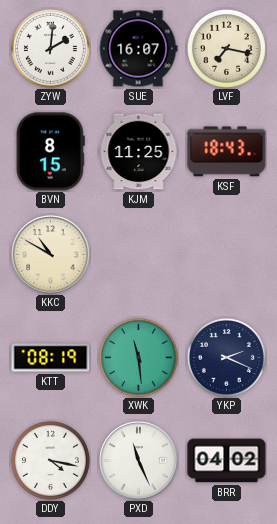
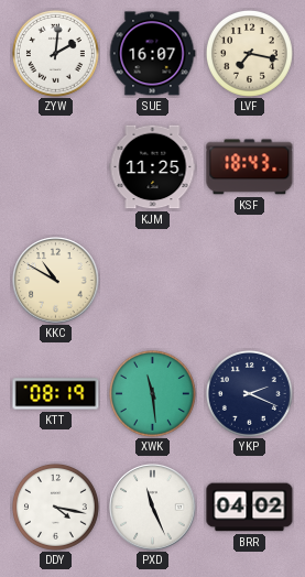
BVN: 8:15 -> none (50, 152)
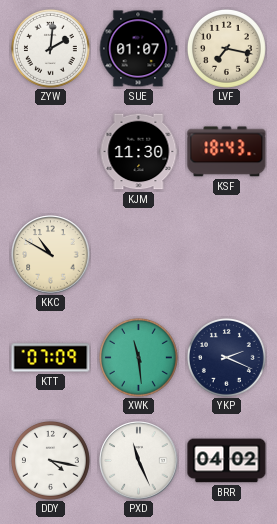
SUE: 16:07 -> 01:07 (138, 49)
KJM: 11:25 -> 11:30 (139, 152)
KTT: 08:19 -> 07:09 (51, 358)
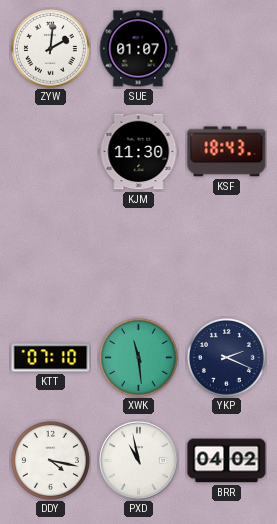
LVF: 7:17 -> none (226, 48)
KKC: 10:50 -> none (51, 255)
KTT: 07:09 -> 07:10 (51, 358)
PXD: 11:26 -> 10:58 (139, 461)
